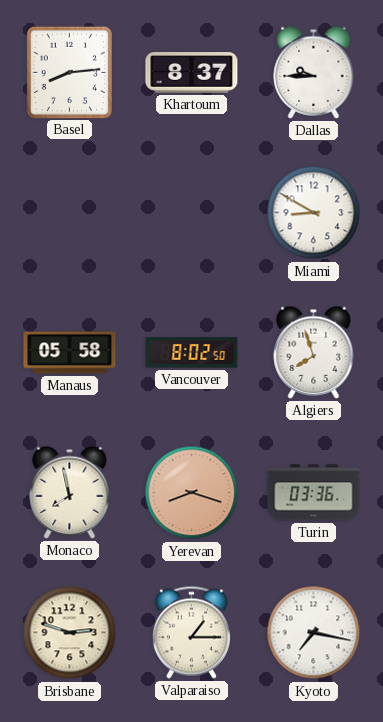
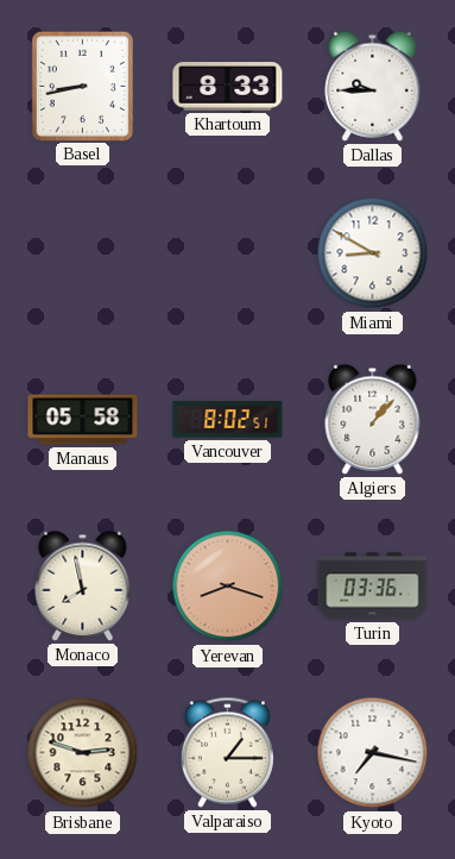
Basel: 8:14 -> 8:43 (82, 86)
Khartoum: 8:37 -> 8:33 (228, 87)
Vancouver: 8:02:50 -> 8:02:51 (228, 420)
Algiers: 7:57 -> 1:07 (373, 419)
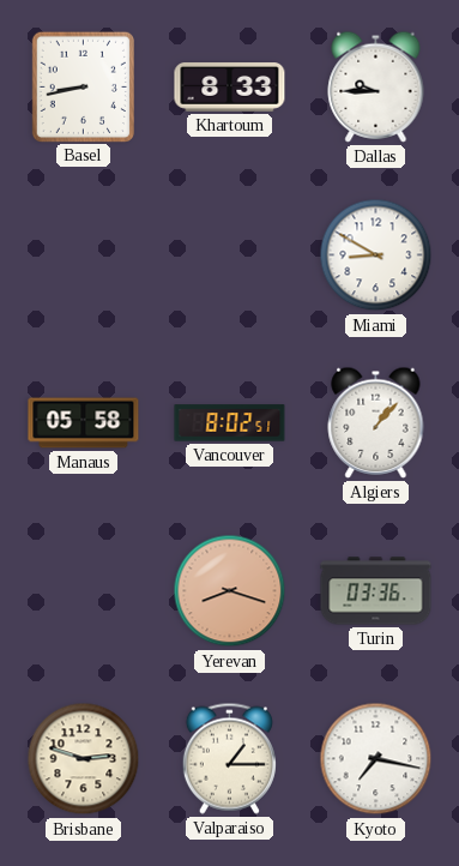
Monaco: 7:58 -> none (83, 585)
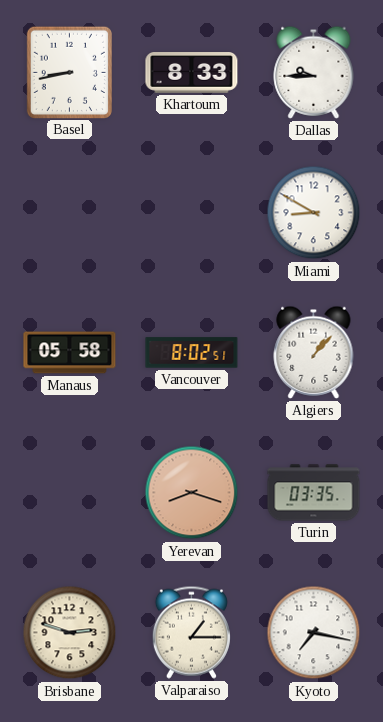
Turin: 03:36 -> 03:35 (314, 493)
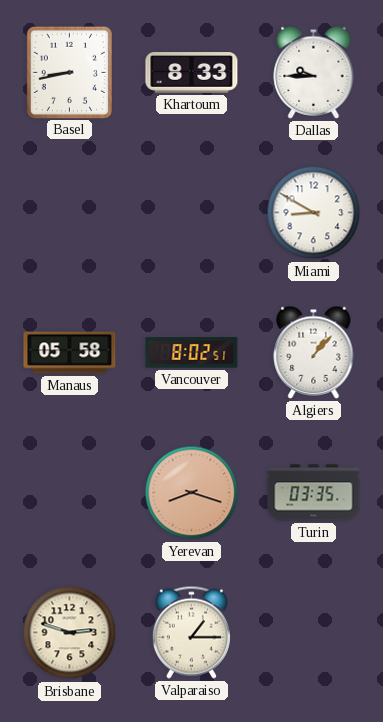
Kyoto: 7:17 -> none (314, 633)
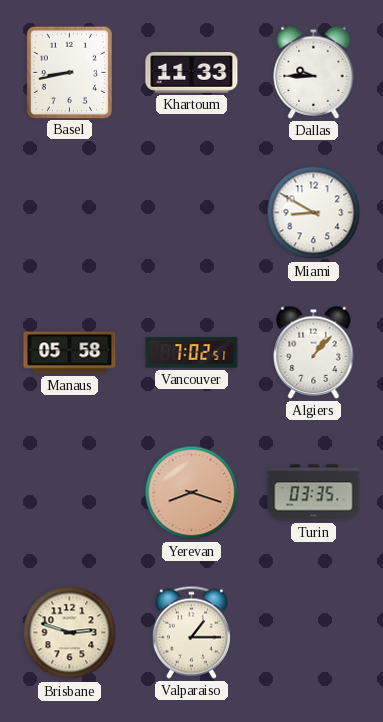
Khartoum: 8:33 -> 11:33 (192, 73)
Vancouver: 8:02 -> 7:02 (192, 353)
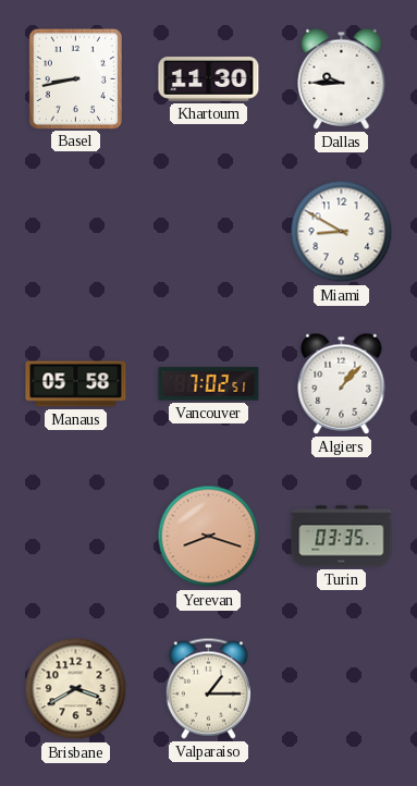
Khartoum: 11:33 -> 11:30 (209, 79)
Brisbane: 2:48 -> 3:40 (76, 689)
